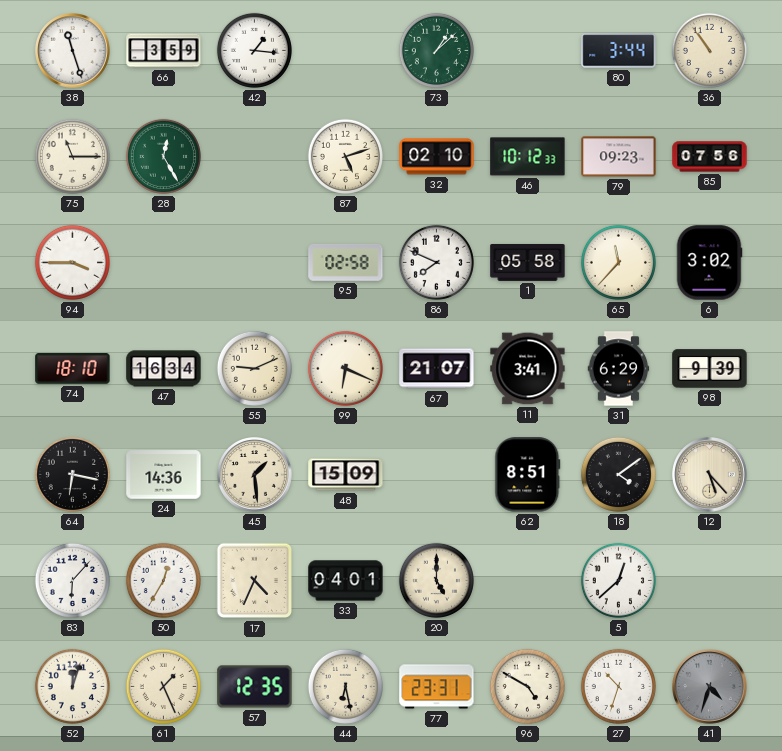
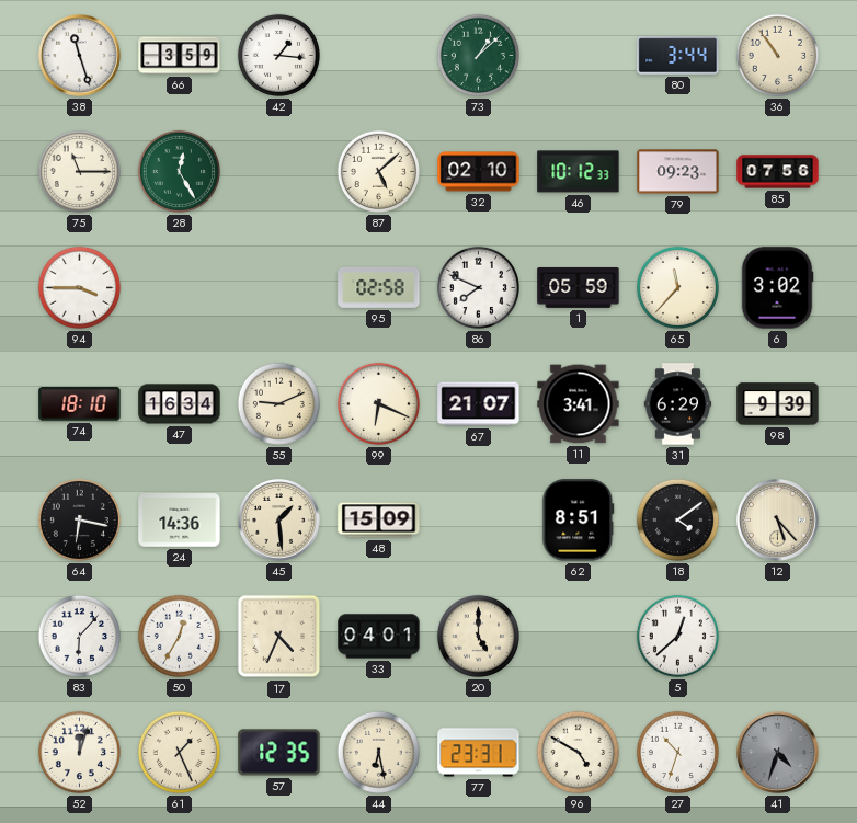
87: 5:12 -> 5:08 (378, 171)
1: 05:58 -> 05:59 (579, 287)
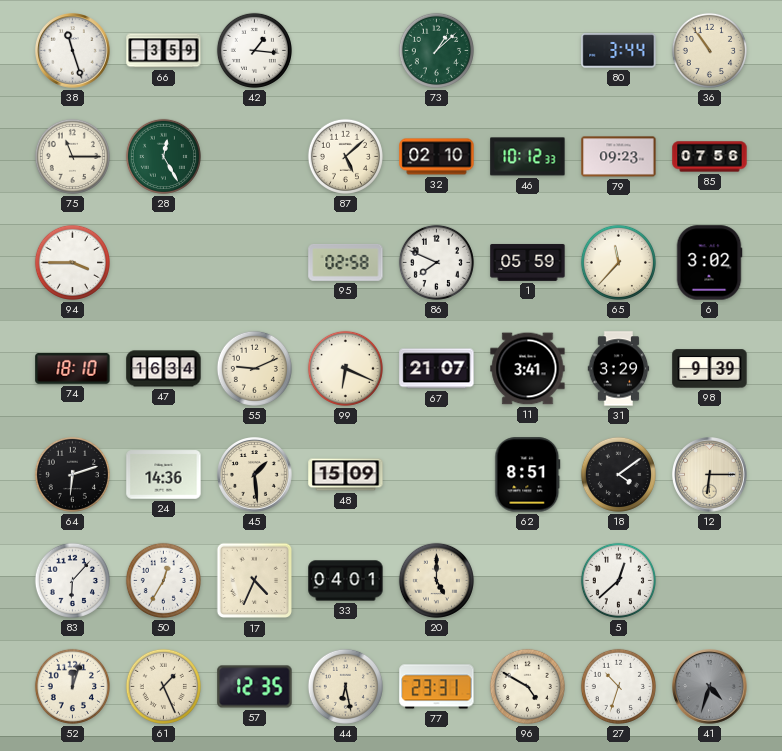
31: 6:29 -> 3:29 (619, 369)
64: 6:17 -> 6:12 (72, 474)
12: 5:23 -> 6:15 (710, 475)
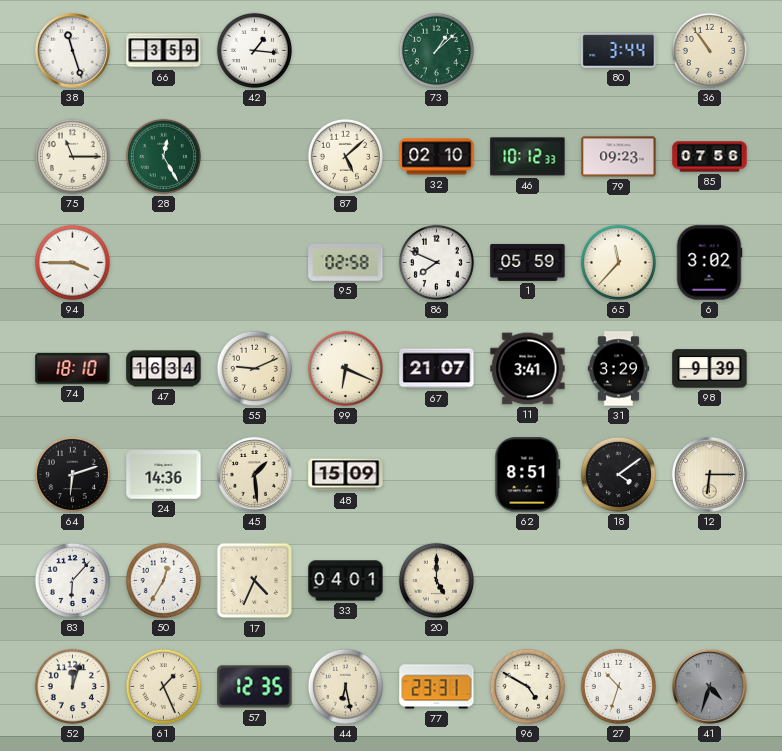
5: 12:38 -> none (618, 580)
